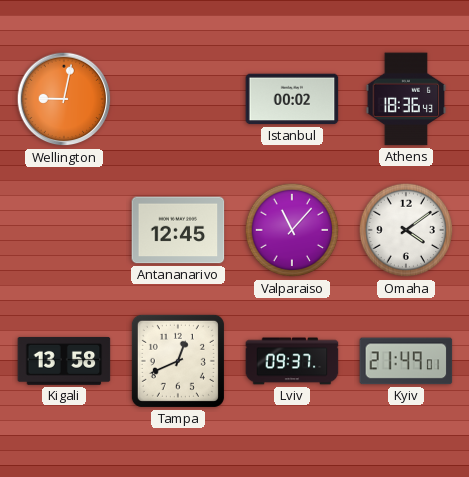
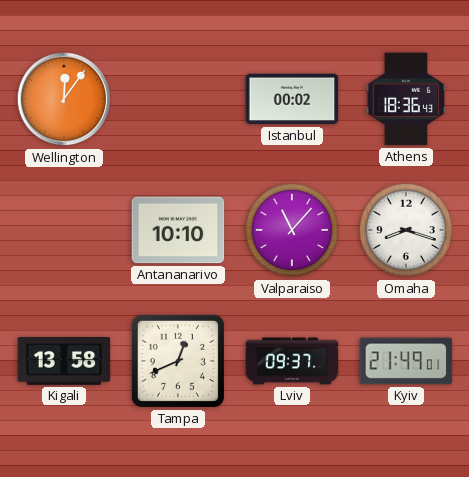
Wellington: 9:02 -> 12:06 (64, 99)
Antananarivo: 12:45 -> 10:10 (178, 230)
Omaha: 4:09 -> 8:18 (406, 230)
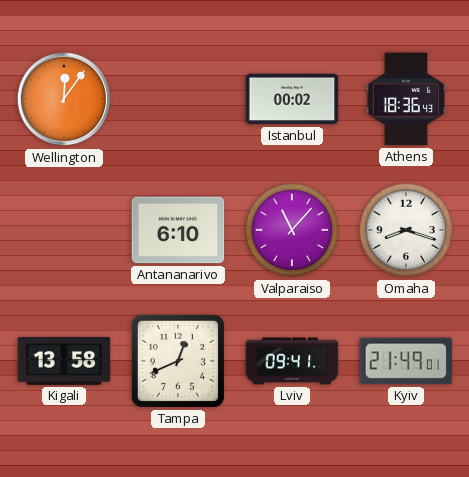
Antananarivo: 10:10 -> 6:10 (178, 230)
Lviv: 09:37 -> 09:41 (292, 361)
